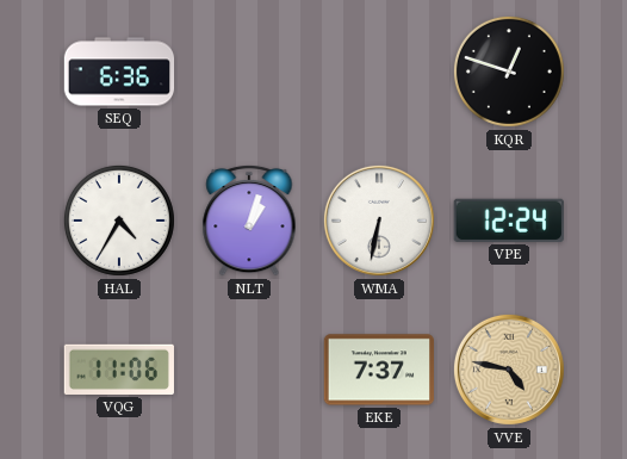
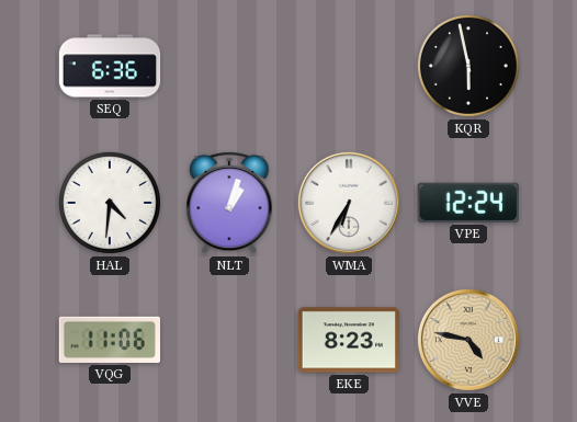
KQR: 12:48 -> 5:58 (468, 66)
HAL: 4:35 -> 4:31 (110, 203)
WMA: 6:32 -> 6:35 (349, 203)
EKE: 7:37 -> 8:23 (348, 340)
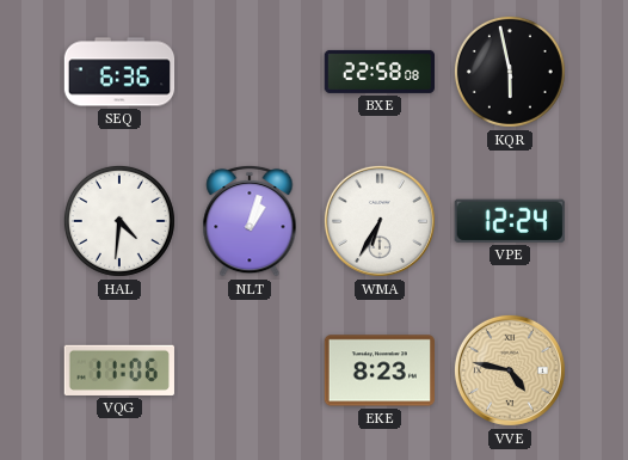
BXE: none -> 22:58 (378, 72)
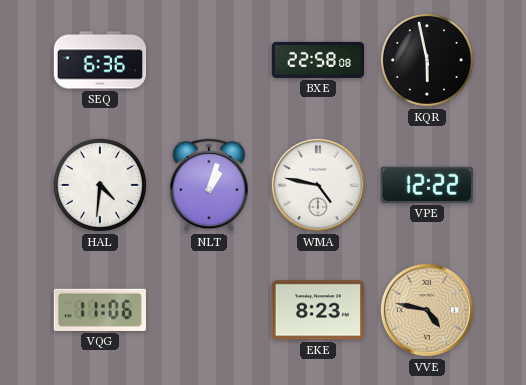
WMA: 6:35 -> 4:47 (318, 185)
VPE: 12:24 -> 12:22 (427, 185)
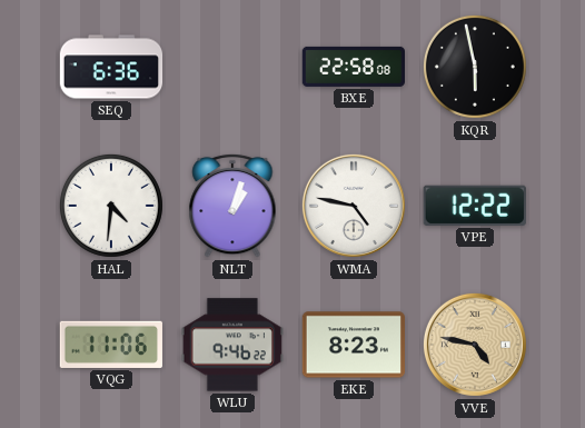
WLU: none -> 9:46 (231, 345)
